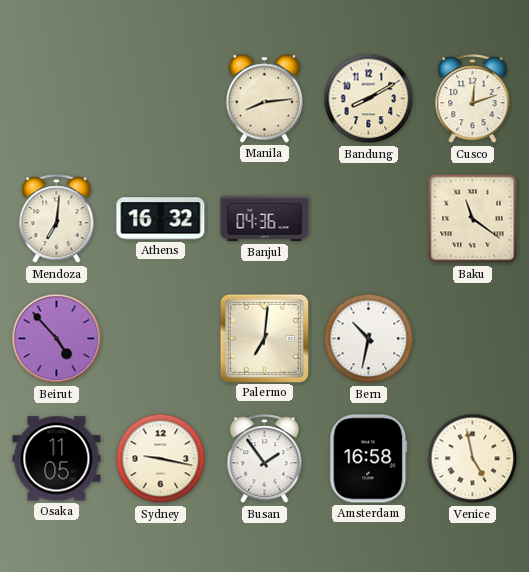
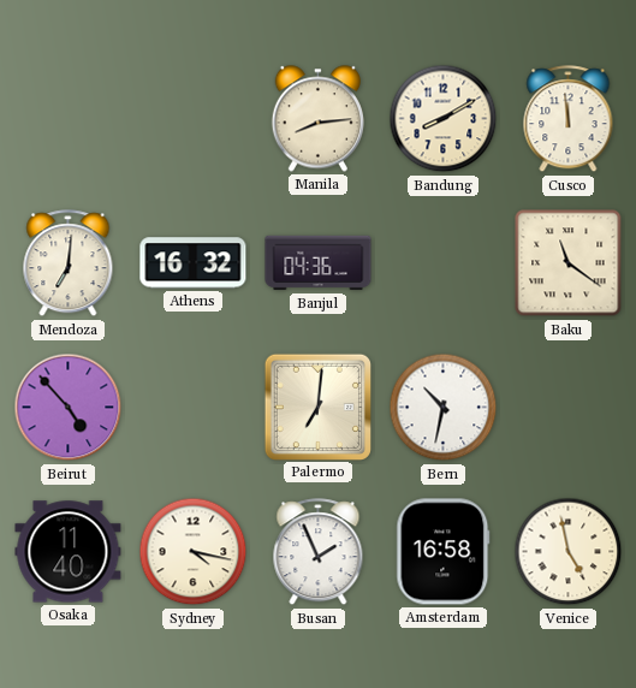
Cusco: 12:12 -> 11:59 (569, 119)
Osaka: 11:05 -> 11:40 (69, 552)
Sydney: 9:17 -> 4:17 (194, 552)
Busan: 1:54 -> 1:56 (319, 552)
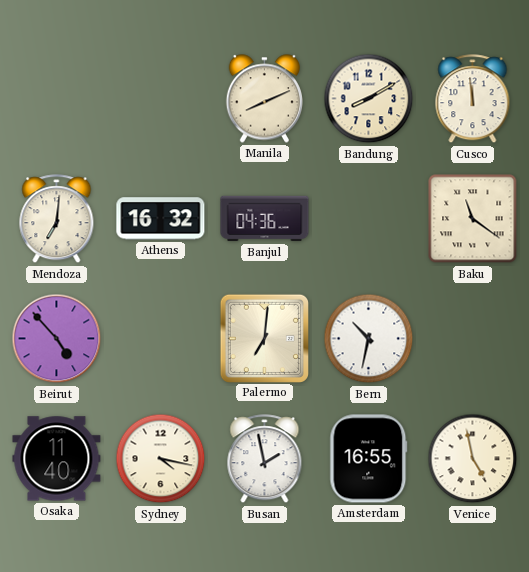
Manila: 8:14 -> 8:11 (264, 99)
Busan: 1:56 -> 1:58 (265, 459)
Amsterdam: 16:58 -> 16:55 (369, 459)
